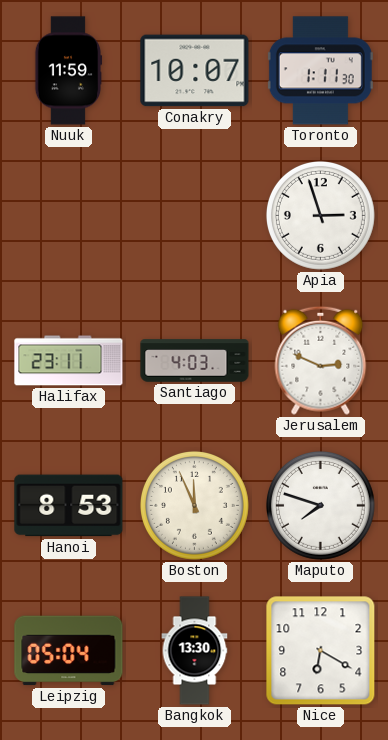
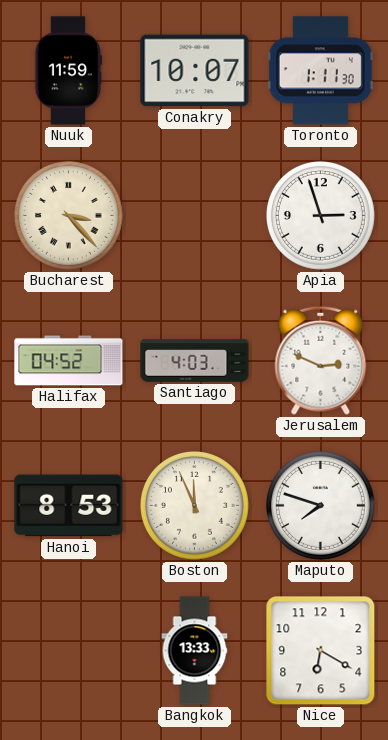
Bucharest: none -> 3:23 (68, 215)
Halifax: 23:11 -> 04:52 (69, 361)
Leipzig: 05:04 -> none (69, 651)
Bangkok: 13:30 -> 13:33 (195, 651)
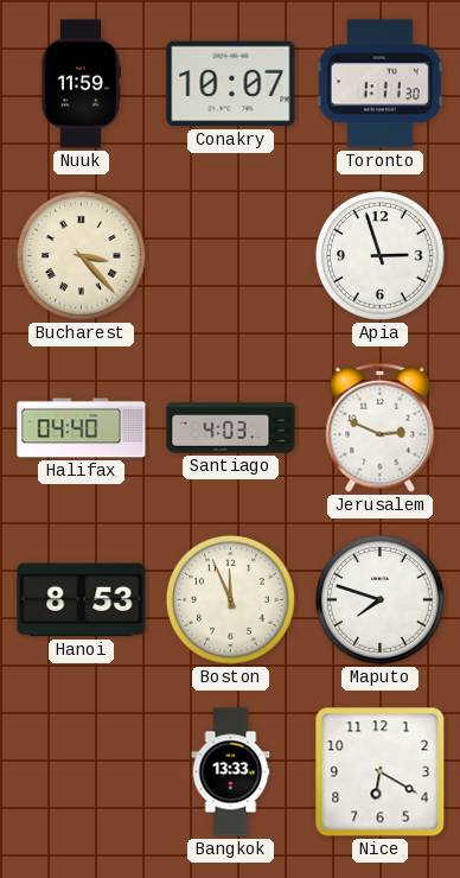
Halifax: 04:52 -> 04:40 (82, 428)
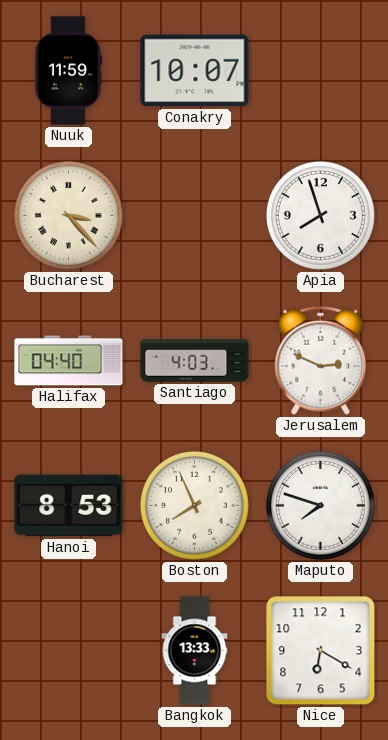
Toronto: 1:11 -> none (379, 84)
Apia: 2:57 -> 7:57 (320, 215)
Boston: 11:56 -> 7:56 (194, 505)
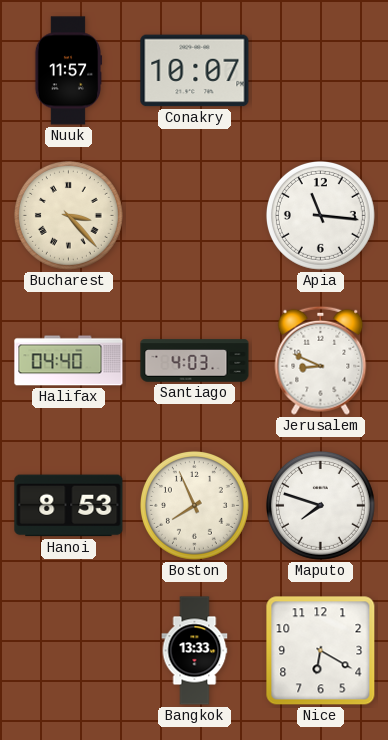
Nuuk: 11:59 -> 11:57 (68, 71)
Apia: 7:57 -> 11:16 (320, 215)
Jerusalem: 2:49 -> 8:49 (321, 360)
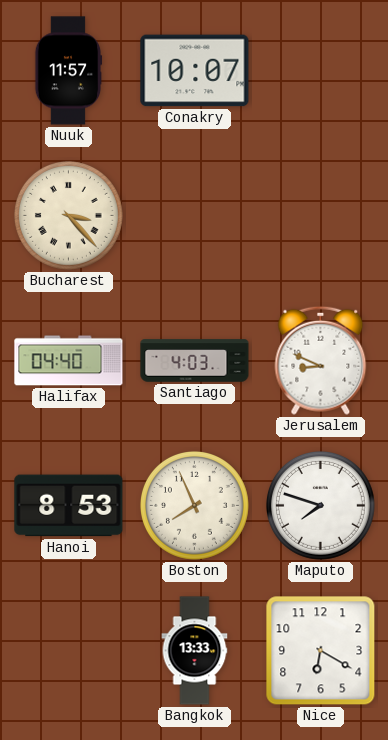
Apia: 11:16 -> none (320, 215)
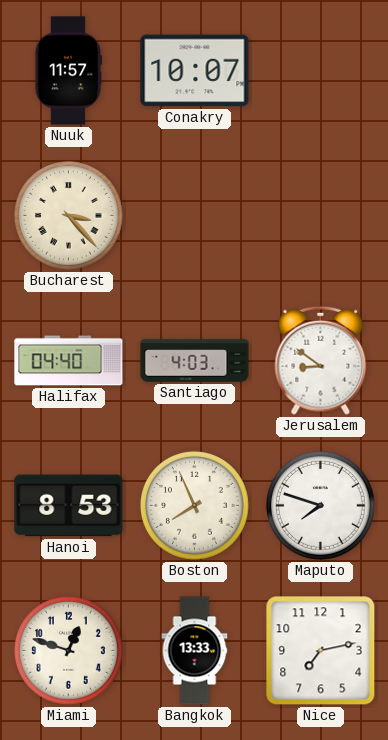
Jerusalem: 8:49 -> 8:51 (321, 360)
Miami: none -> 12:48 (68, 650)
Nice: 6:20 -> 7:13 (321, 651)
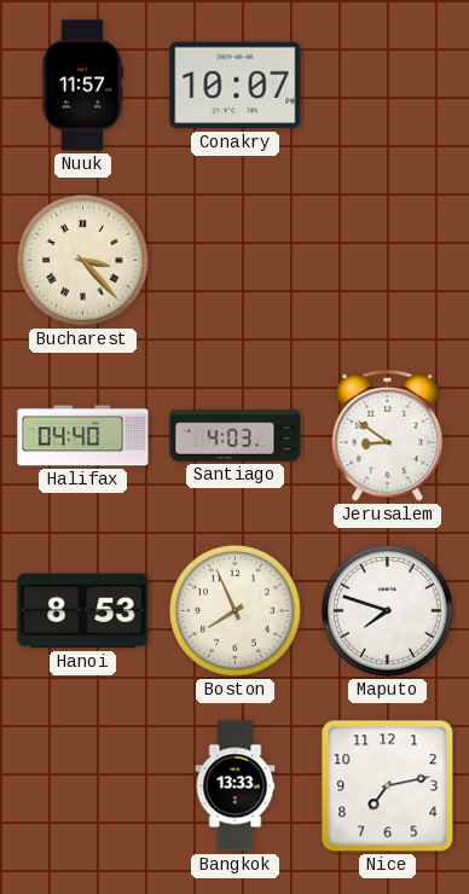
Miami: 12:48 -> none (68, 650)
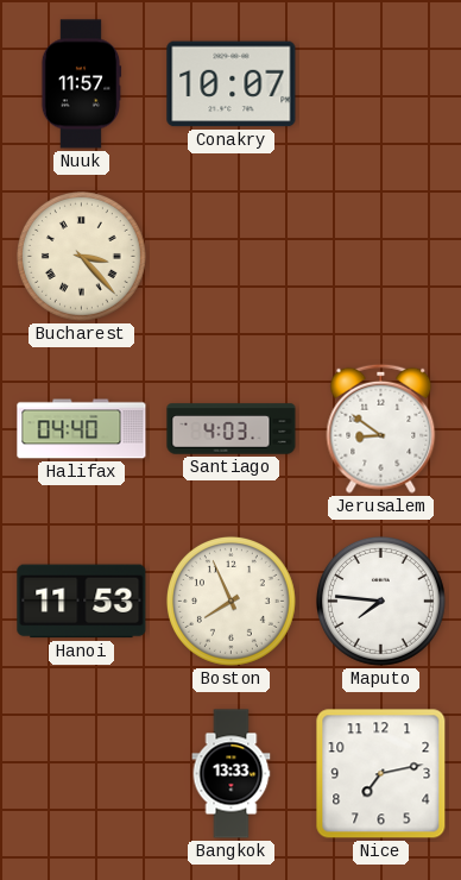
Hanoi: 8:53 -> 11:53 (82, 602)
Maputo: 7:48 -> 7:46 (380, 601)
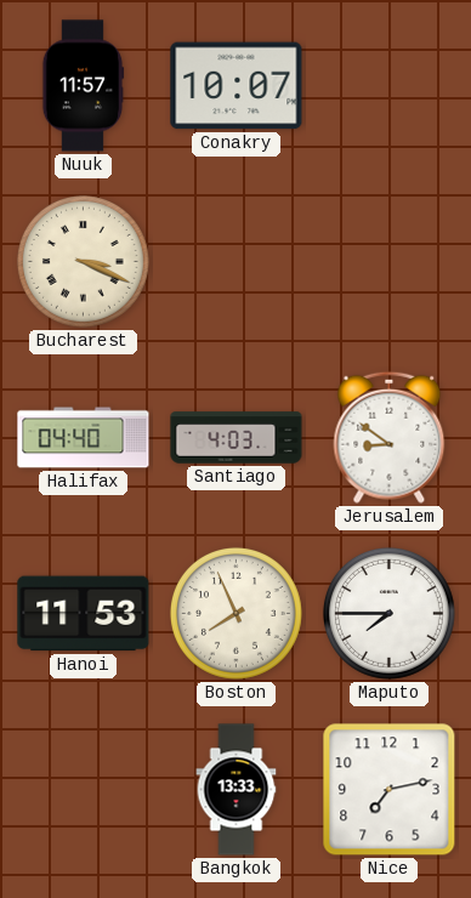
Bucharest: 3:23 -> 3:19 (83, 261)
Maputo: 7:46 -> 7:45 (388, 613)
